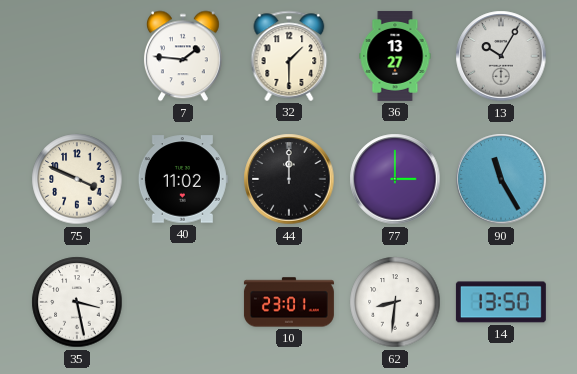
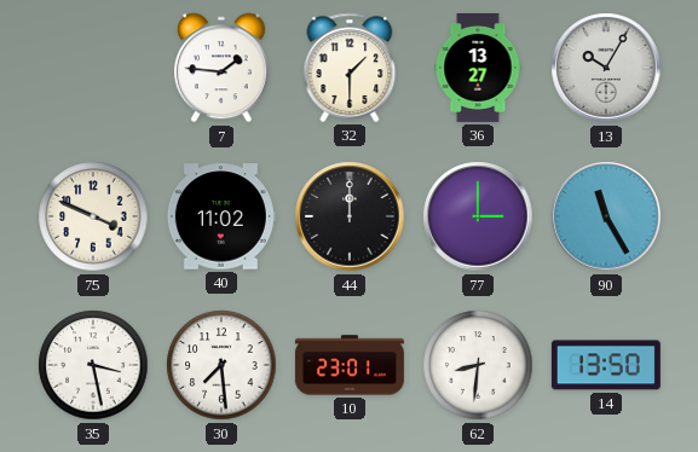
30: none -> 7:29 (221, 365)
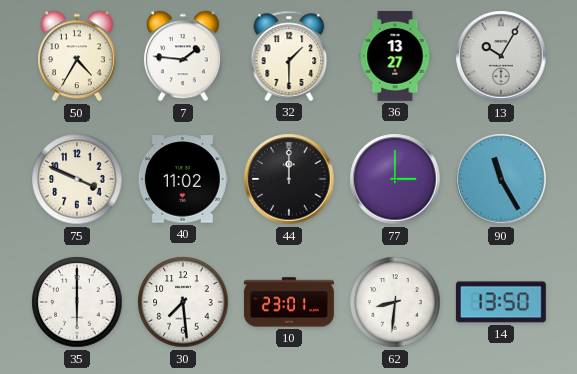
50: none -> 4:35 (77, 56)
35: 3:28 -> 6:00 (77, 302)
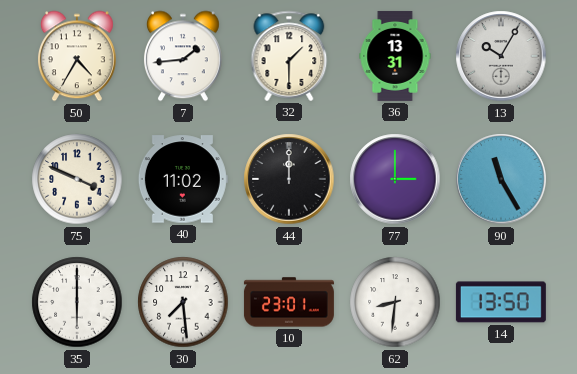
7: 1:46 -> 1:44 (183, 56)
36: 13:27 -> 13:31 (395, 56)
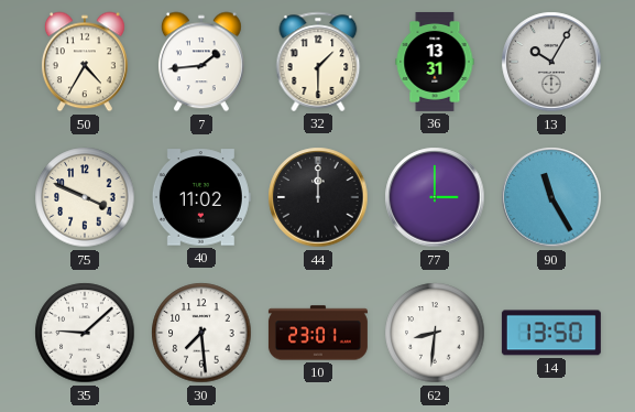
35: 6:00 -> 9:08 (85, 333)
